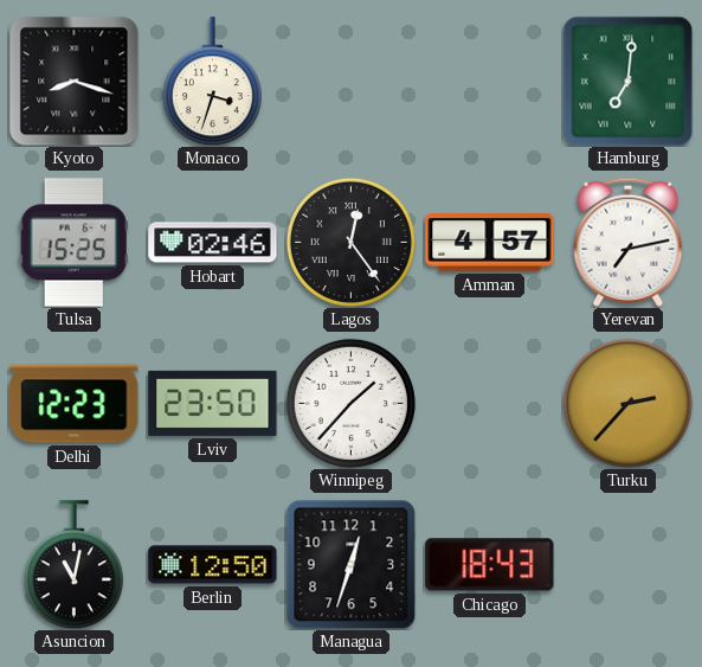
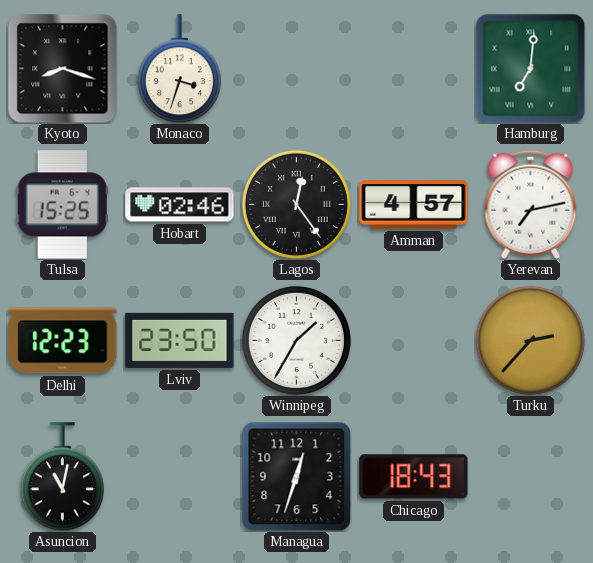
Winnipeg: 1:37 -> 1:35 (296, 340)
Berlin: 12:50 -> none (213, 565)
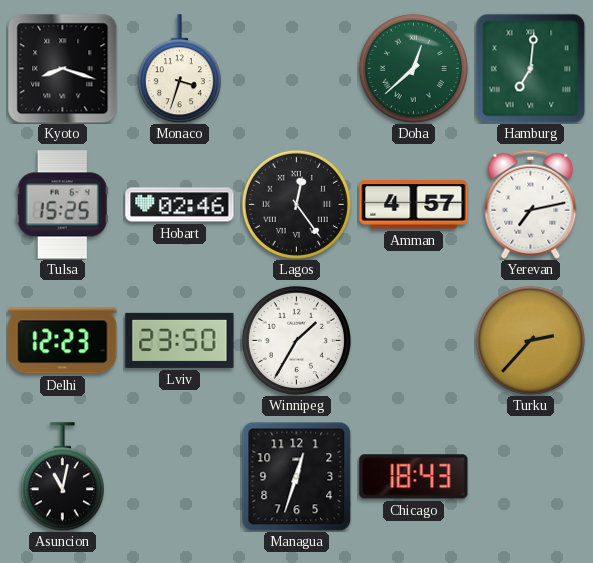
Doha: none -> 12:38 (413, 68)
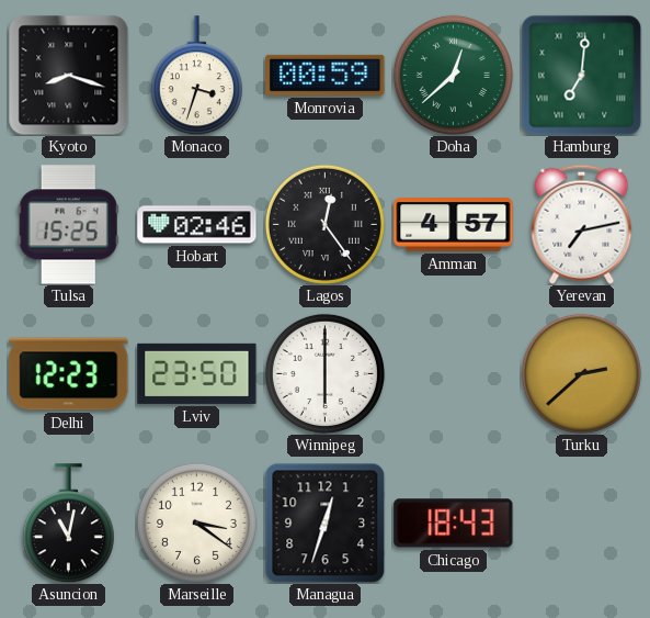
Monrovia: none -> 00:59 (326, 75)
Winnipeg: 1:35 -> 6:00 (324, 373)
Turku: 2:37 -> 2:38 (581, 373)
Marseille: none -> 3:21 (196, 523)
